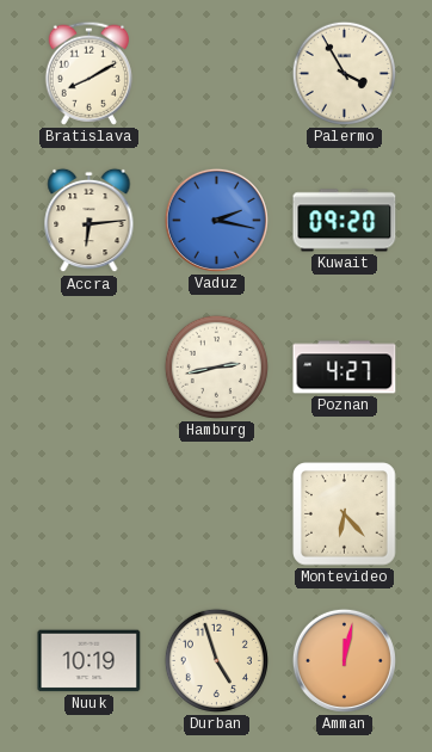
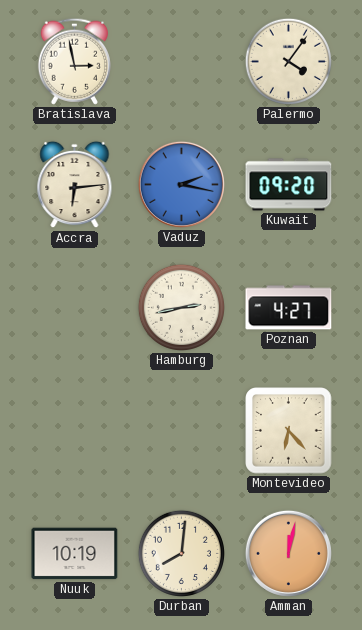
Bratislava: 8:10 -> 2:58 (74, 61)
Palermo: 3:55 -> 4:06 (288, 61)
Durban: 4:57 -> 8:01 (181, 553)
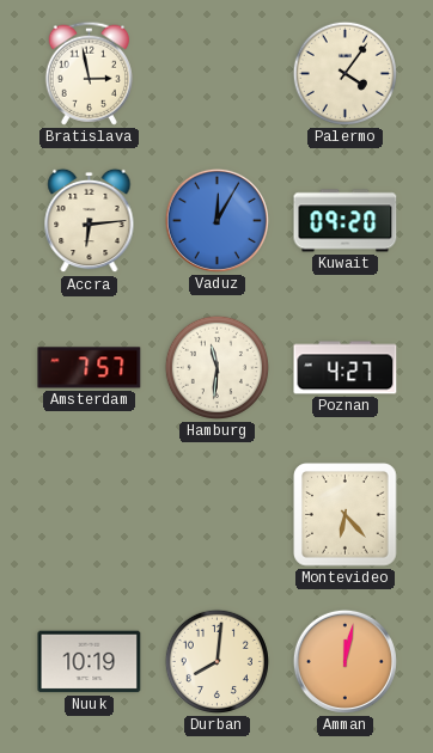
Vaduz: 2:17 -> 12:05 (216, 220)
Amsterdam: none -> 7:57 (90, 368)
Hamburg: 2:43 -> 11:31 (216, 367)
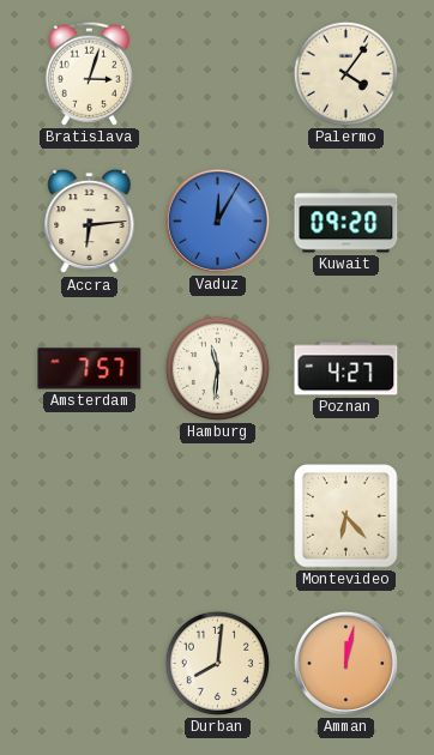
Bratislava: 2:58 -> 3:03 (89, 73)
Nuuk: 10:19 -> none (90, 662)
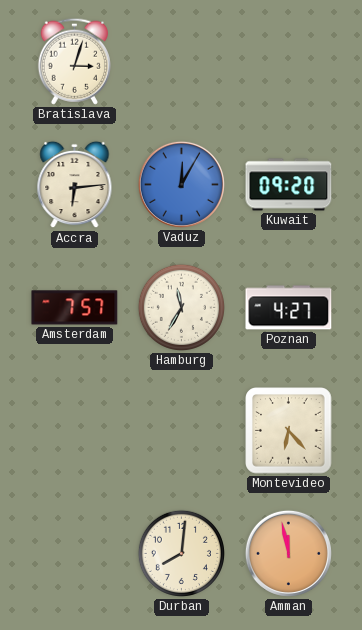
Palermo: 4:06 -> none (345, 73)
Hamburg: 11:31 -> 11:35 (181, 307)
Amman: 12:02 -> 11:58 (288, 553)
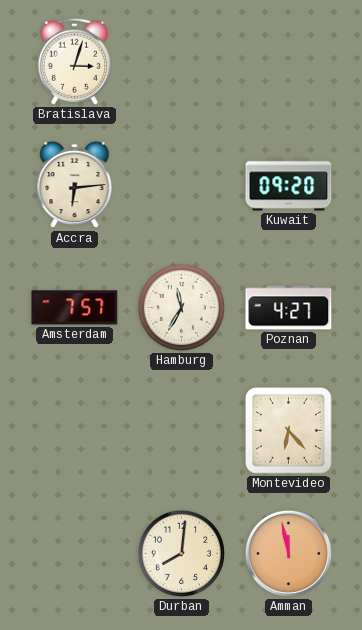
Vaduz: 12:05 -> none (181, 184)
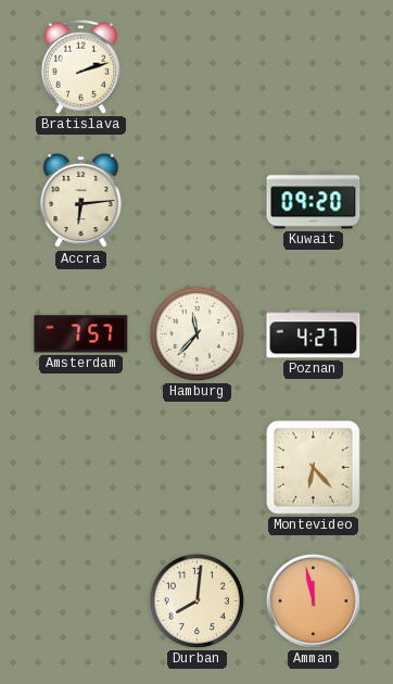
Bratislava: 3:03 -> 2:12 (80, 66)
Hamburg: 11:35 -> 11:37 (196, 333)
